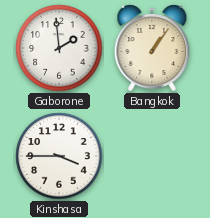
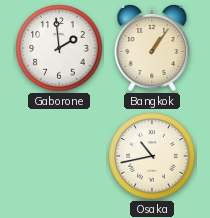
Kinshasa: 3:45 -> none (59, 156)
Osaka: none -> 10:43 (152, 156)
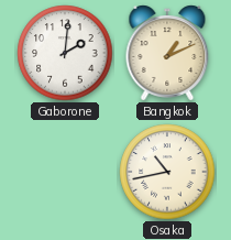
Gaborone: 1:59 -> 2:01 (65, 53)
Bangkok: 1:06 -> 1:11 (167, 53)
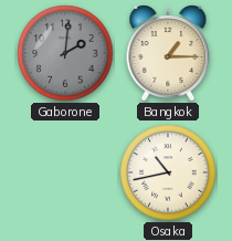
Gaborone dial: white -> grey (65, 53)
Bangkok: 1:11 -> 1:15 (168, 53)
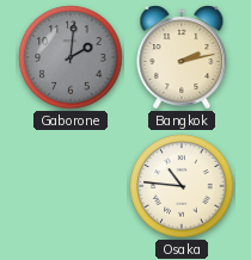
Bangkok: 1:15 -> 2:13 (182, 57)
Osaka: 10:43 -> 10:46 (182, 186)
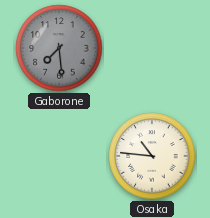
Gaborone: 2:01 -> 7:29 (59, 48)
Bangkok: 2:13 -> none (182, 57)
